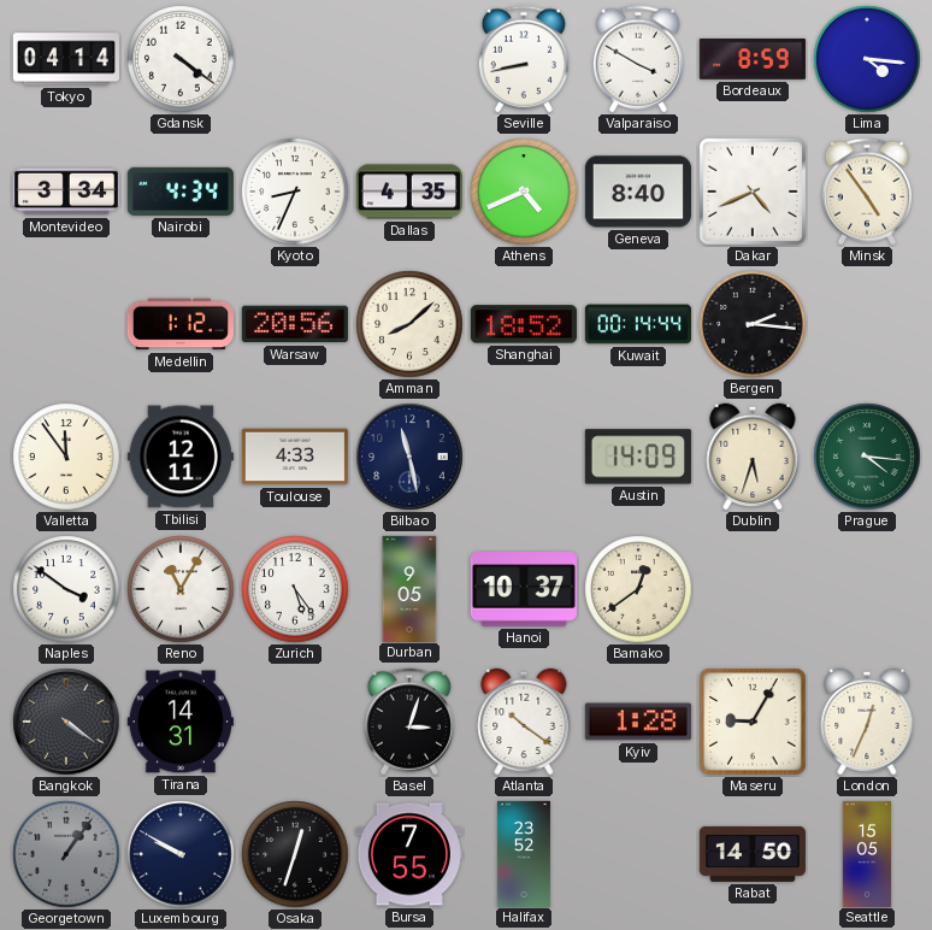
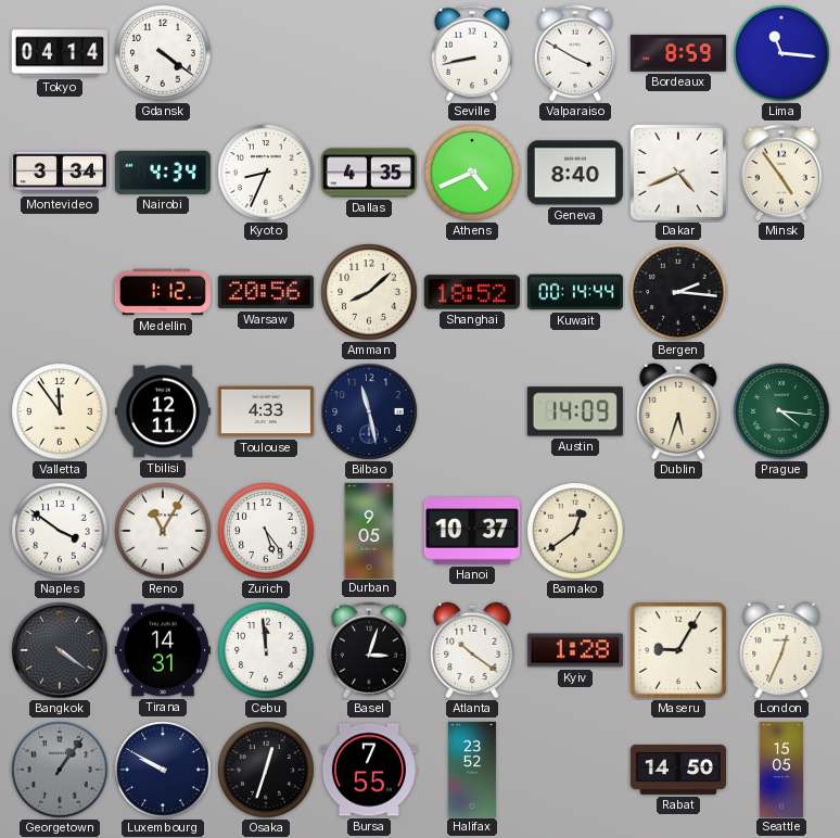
Lima: 4:16 -> 11:16 (781, 53)
Cebu: none -> 11:59 (266, 650)
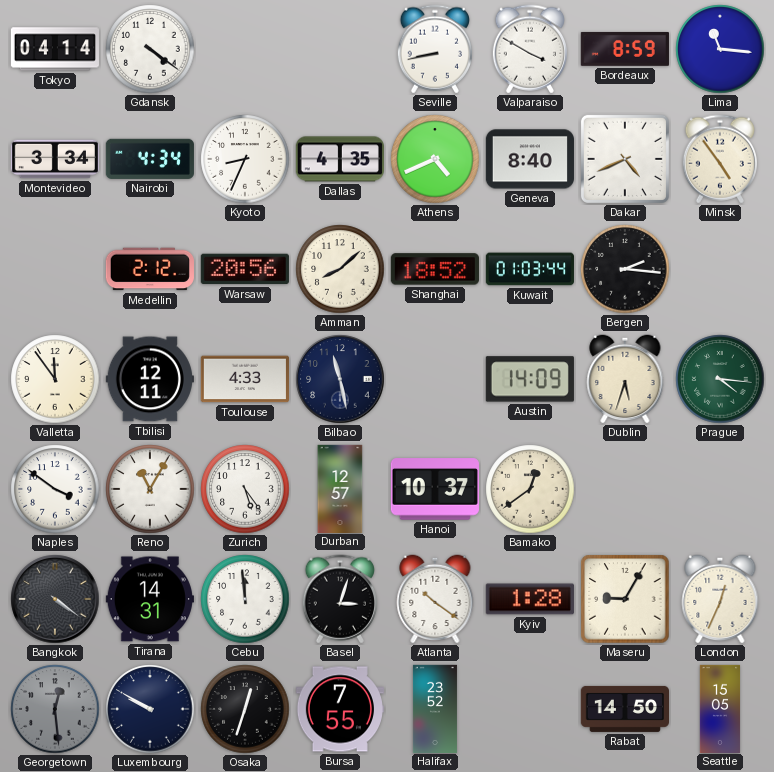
Medellin: 1:12 -> 2:12 (150, 269)
Kuwait: 00:14 -> 01:03 (530, 269)
Durban: 9:05 -> 12:57 (340, 488)
Georgetown: 1:06 -> 12:29 (55, 709)
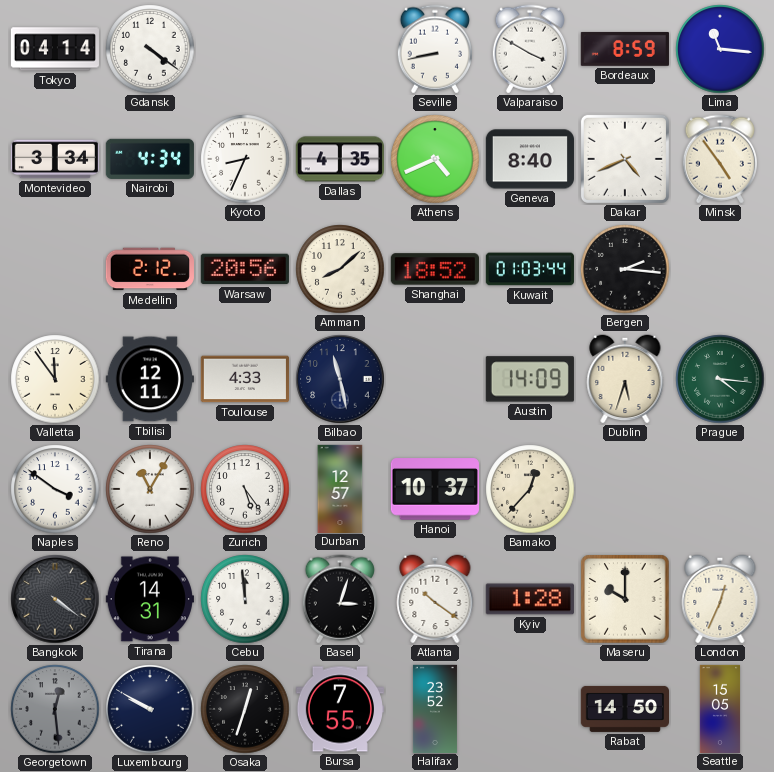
Bamako: 12:39 -> 12:37 (530, 489)
Maseru: 9:05 -> 10:00 (625, 599)
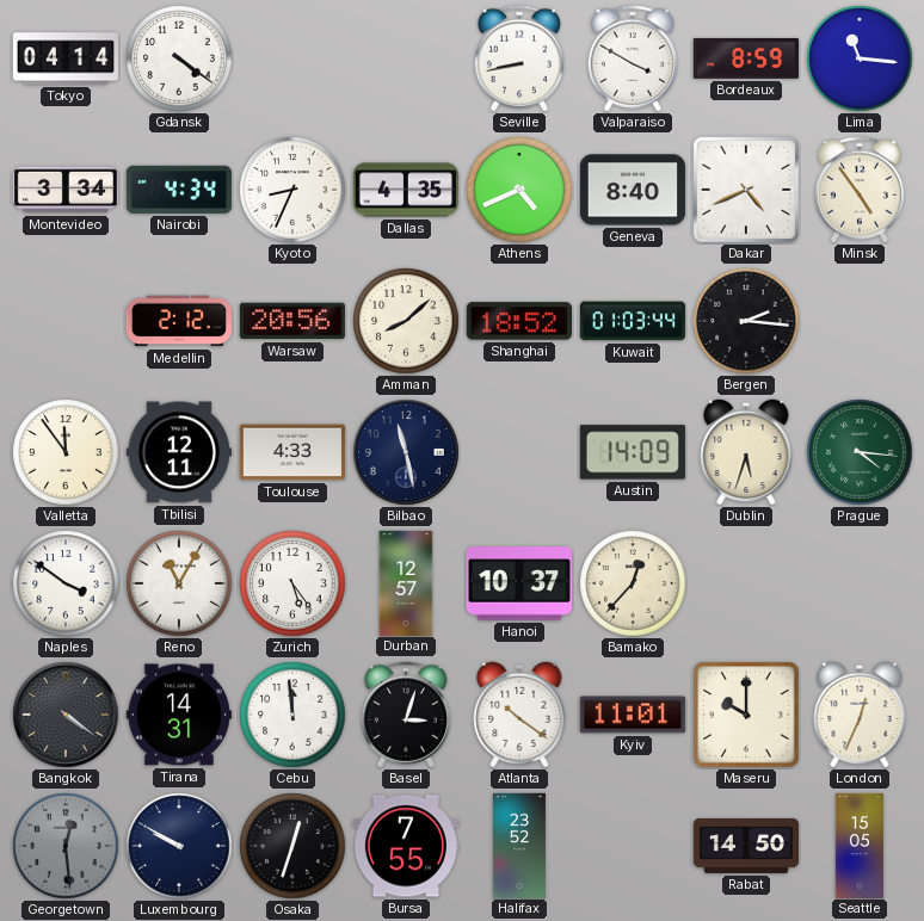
Kyiv: 1:28 -> 11:01 (633, 715)
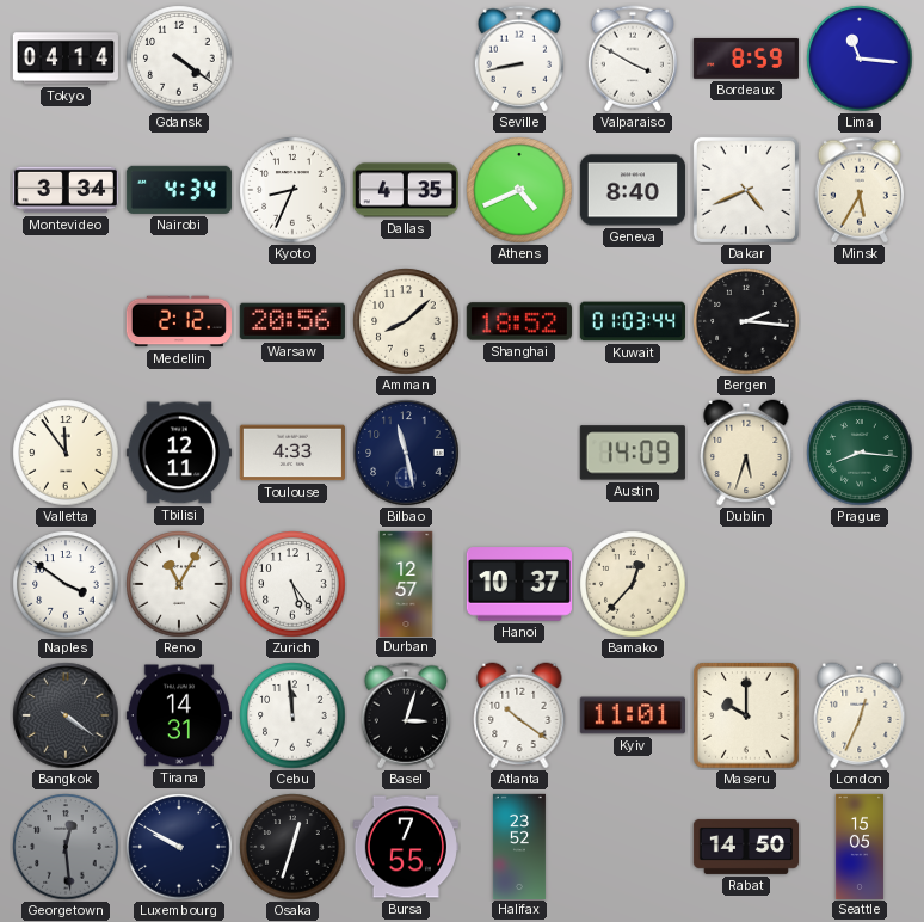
Minsk: 4:54 -> 5:35 (860, 190)
Prague: 4:16 -> 8:16 (860, 453)
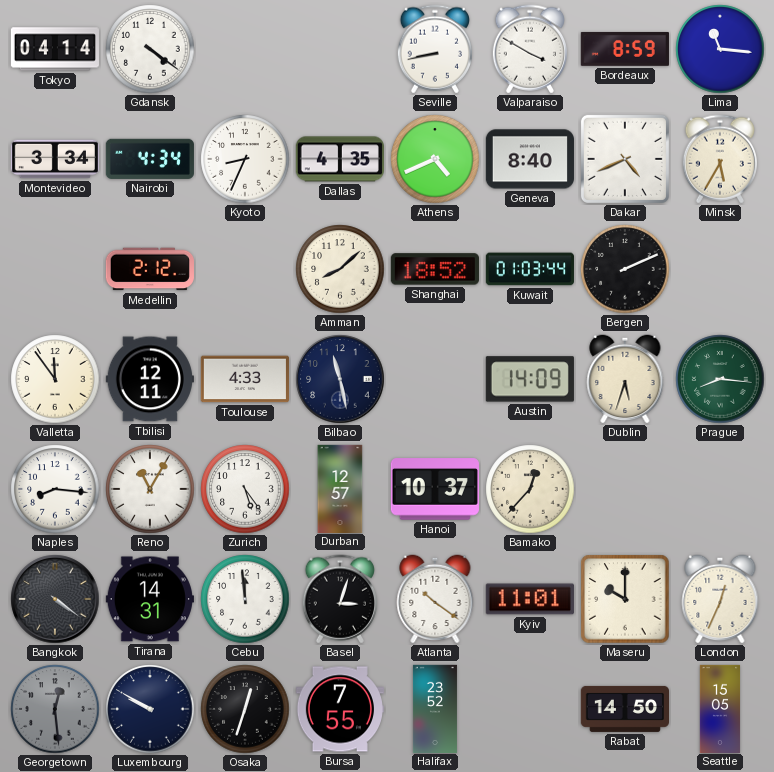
Warsaw: 20:56 -> none (292, 321)
Bergen: 2:16 -> 2:11 (625, 269)
Naples: 3:51 -> 8:16 (55, 489)
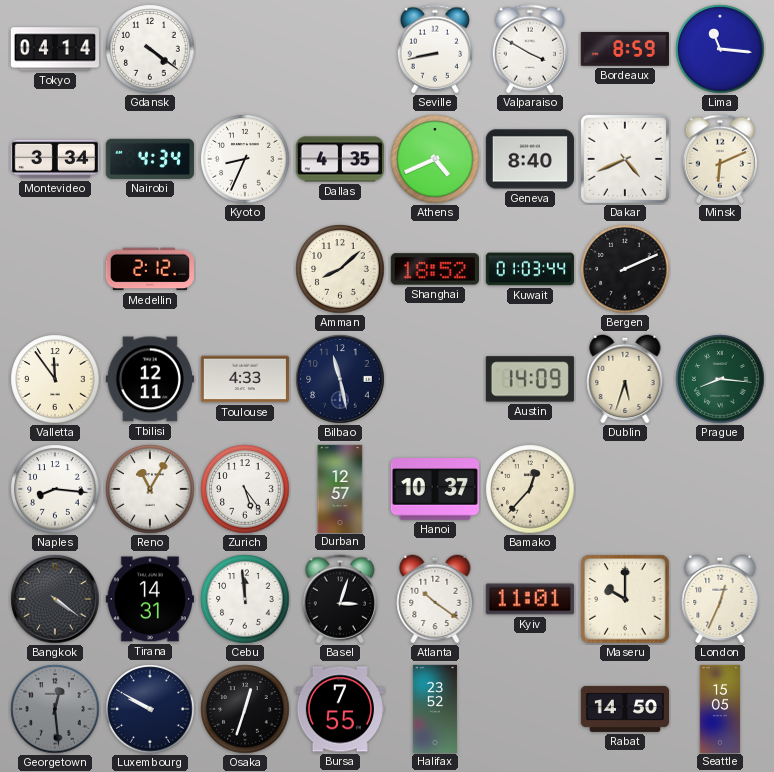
Minsk: 5:35 -> 6:11 (720, 159)
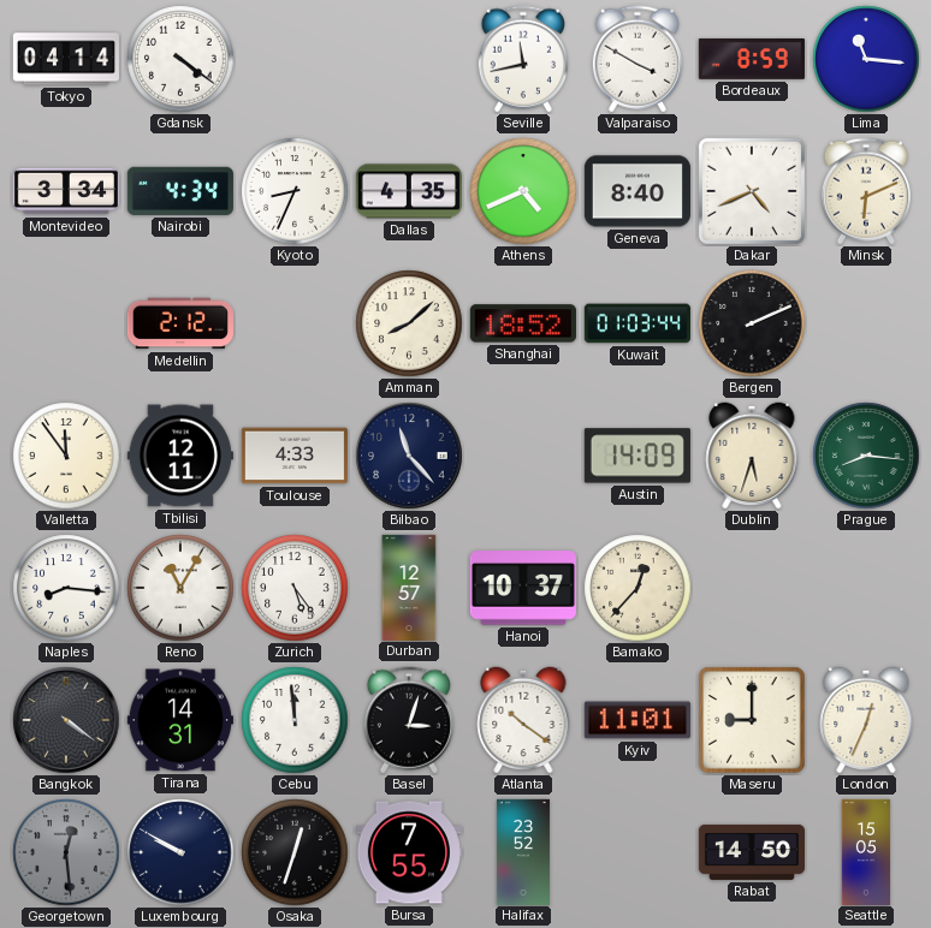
Seville: 8:43 -> 11:43 (523, 59)
Bilbao: 11:28 -> 11:23 (409, 456)
Maseru: 10:00 -> 9:00 (752, 720)
